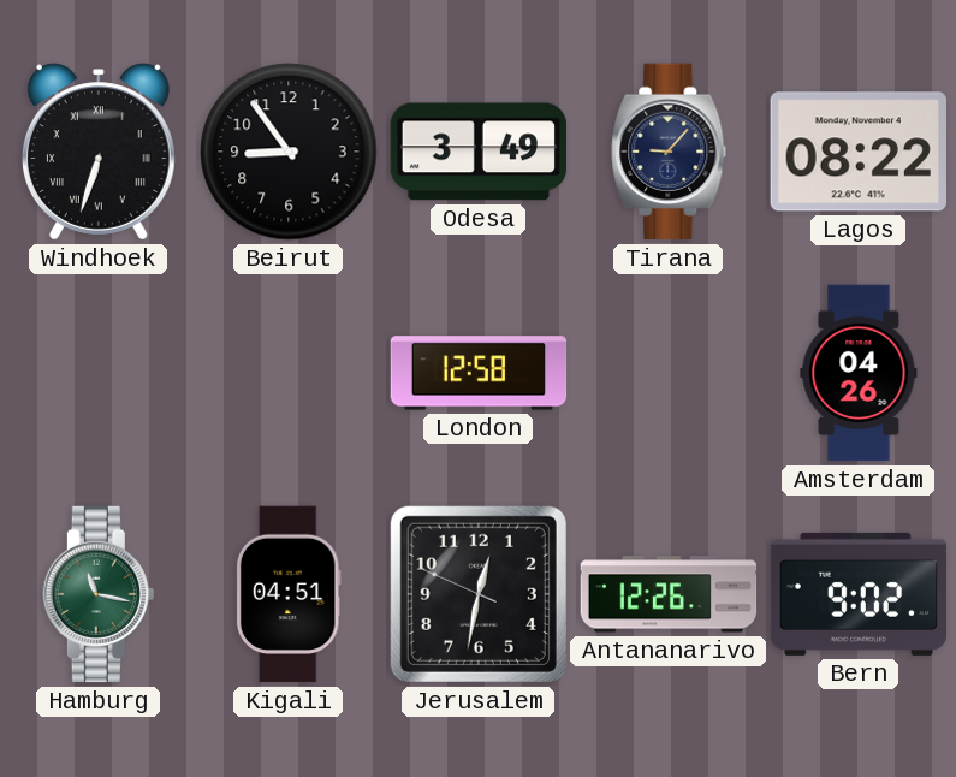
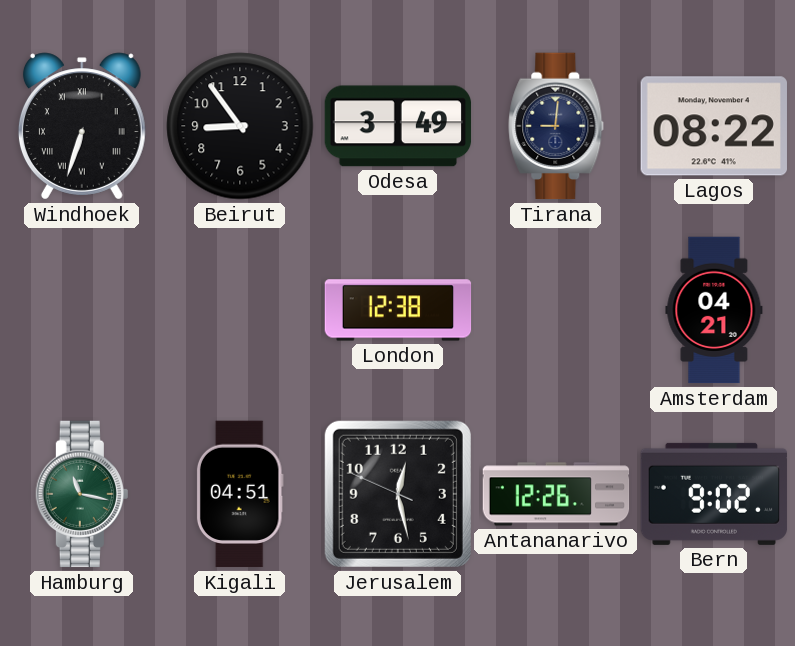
Tirana: 9:07 -> 9:01 (556, 126)
London: 12:58 -> 12:38 (398, 310)
Amsterdam: 04:26 -> 04:21 (714, 310)
Jerusalem: 12:31 -> 12:27 (398, 494)
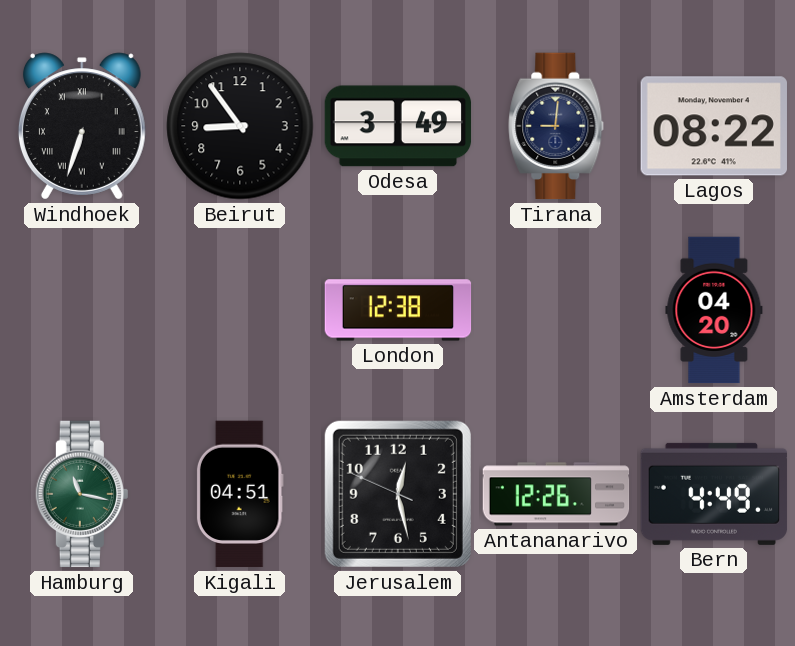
Amsterdam: 04:21 -> 04:20 (714, 310)
Bern: 9:02 -> 4:49 (714, 494)
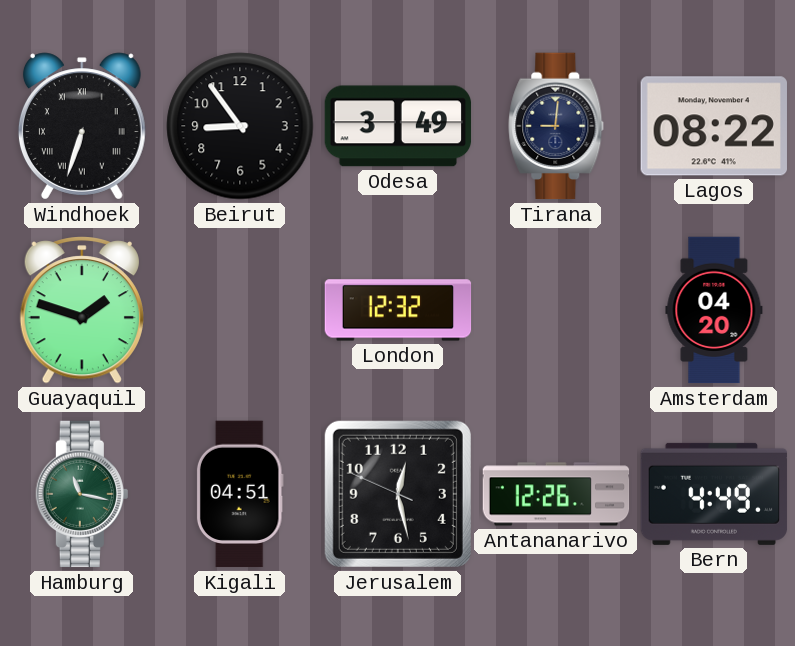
Guayaquil: none -> 1:48 (82, 310)
London: 12:38 -> 12:32 (398, 310)
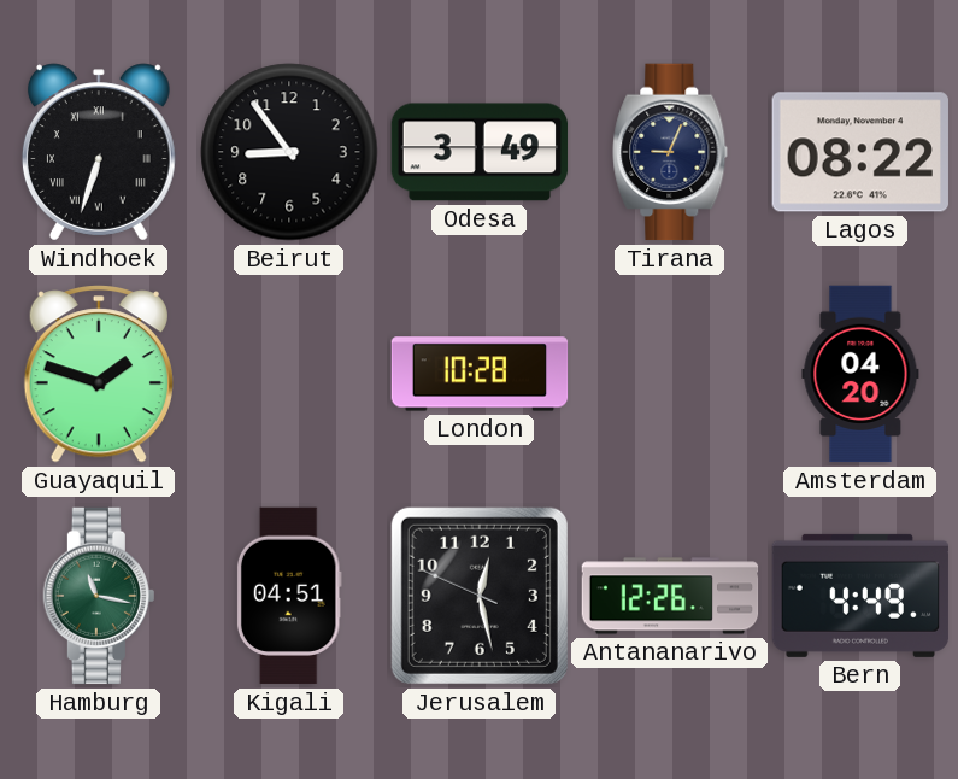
Tirana: 9:01 -> 9:04 (670, 152)
London: 12:32 -> 10:28 (480, 374)
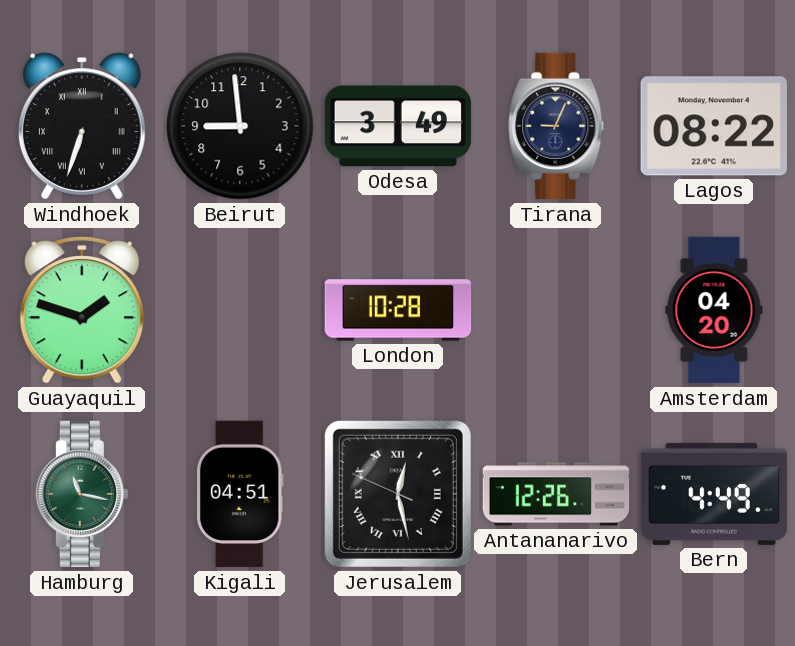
Beirut: 8:54 -> 8:59 (240, 126)
Jerusalem numerals: Arabic -> Roman (398, 494)
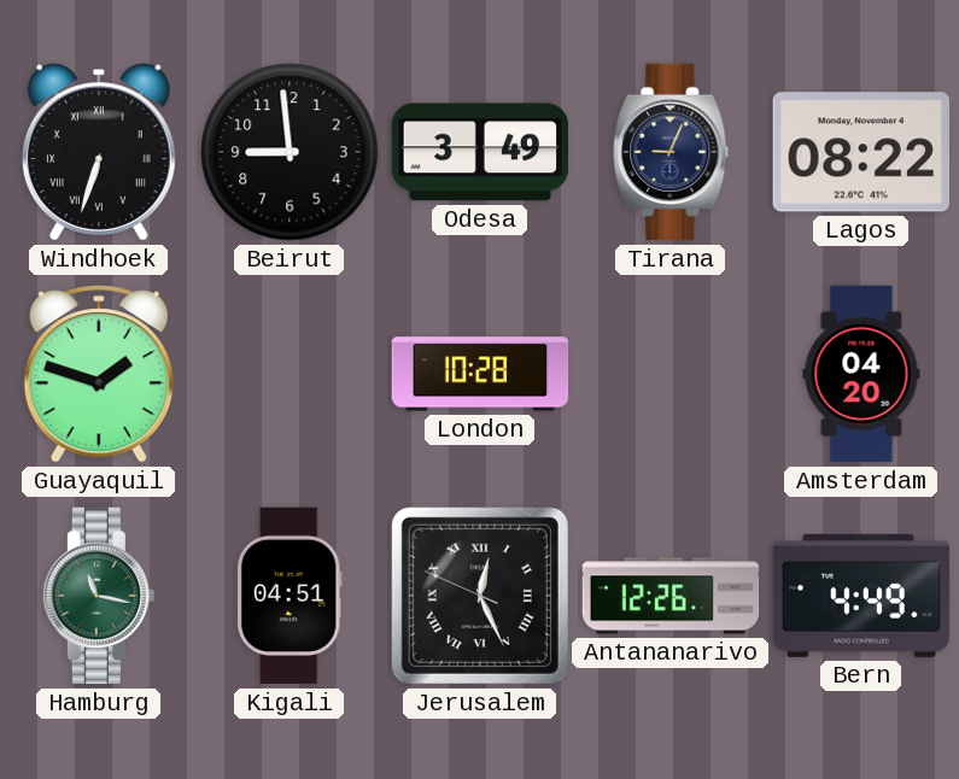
Jerusalem: 12:27 -> 12:25 (480, 596)
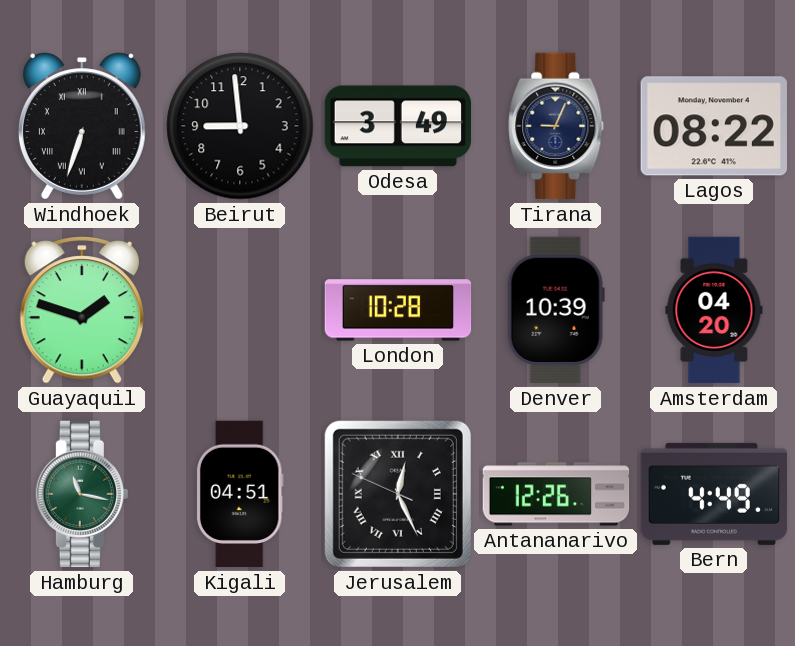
Denver: none -> 10:39 (556, 310)
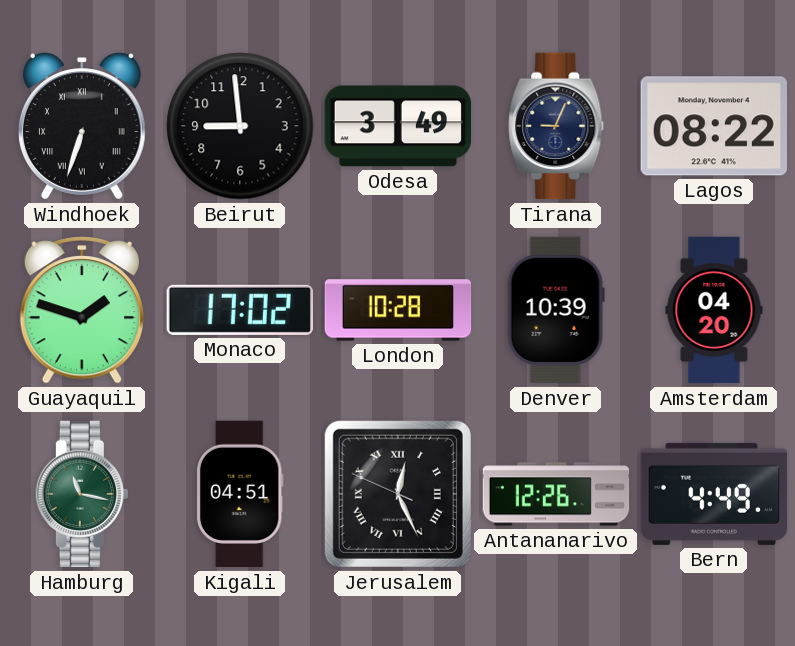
Monaco: none -> 17:02 (239, 310)
